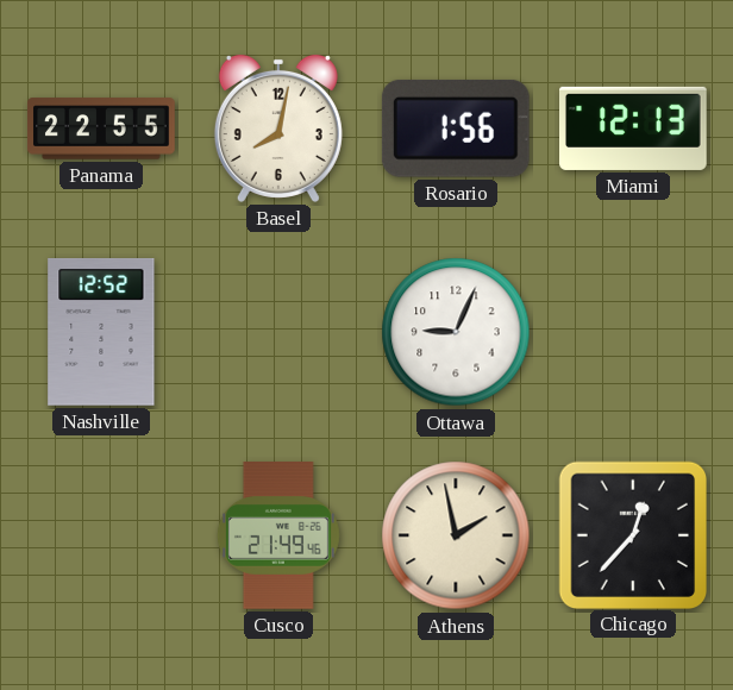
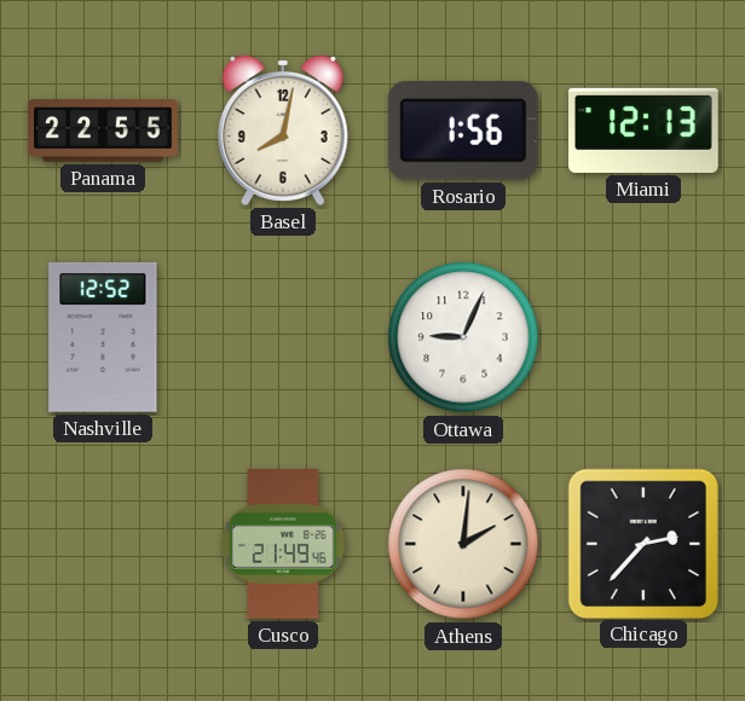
Athens: 1:58 -> 2:01 (463, 544)
Chicago: 12:37 -> 2:37 (642, 543)
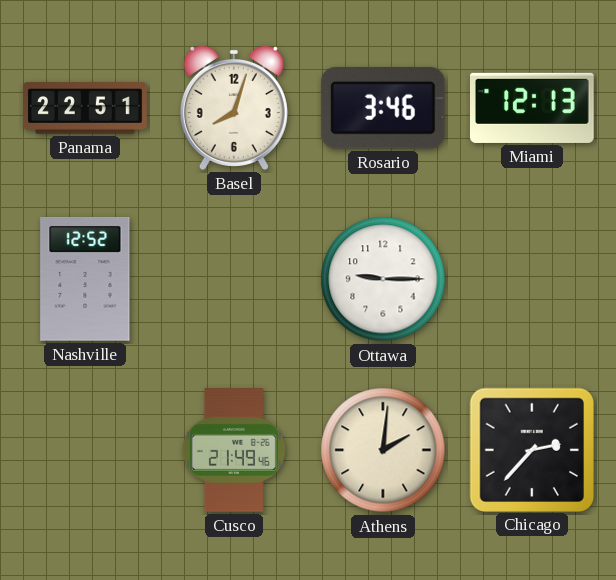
Panama: 22:55 -> 22:51 (85, 108)
Basel: 8:02 -> 8:03 (234, 108)
Rosario: 1:56 -> 3:46 (383, 108)
Ottawa: 9:04 -> 9:15 (383, 279)
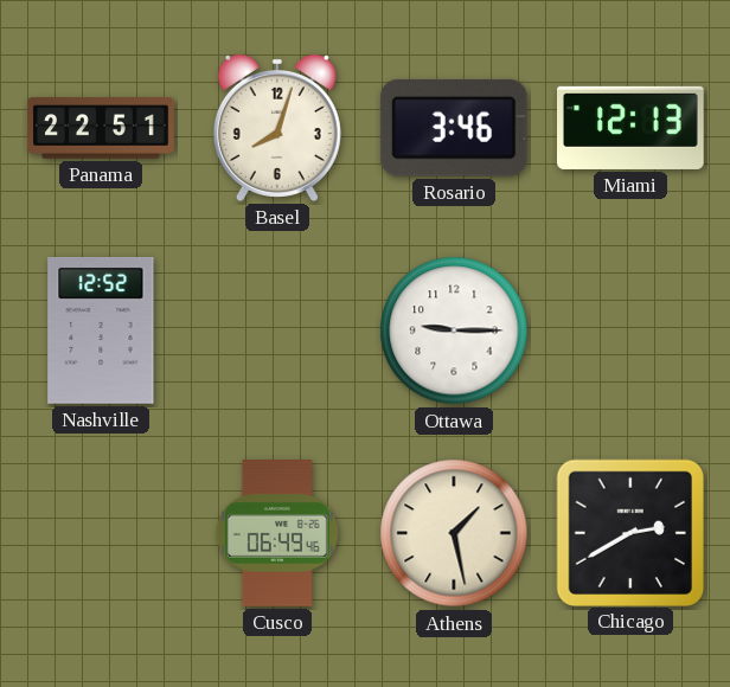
Cusco: 21:49 -> 06:49 (277, 533)
Athens: 2:01 -> 1:28 (454, 533)
Chicago: 2:37 -> 2:40 (629, 532)
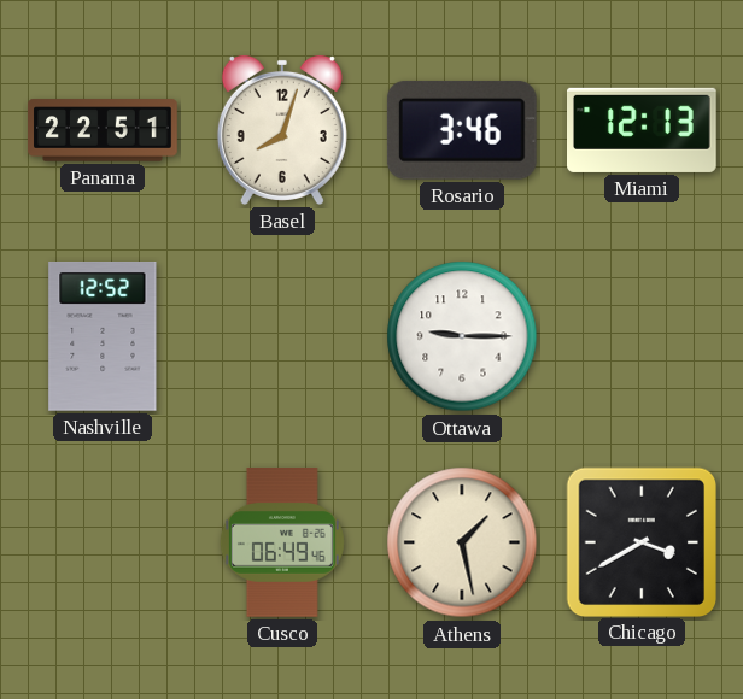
Chicago: 2:40 -> 3:40 (640, 541)
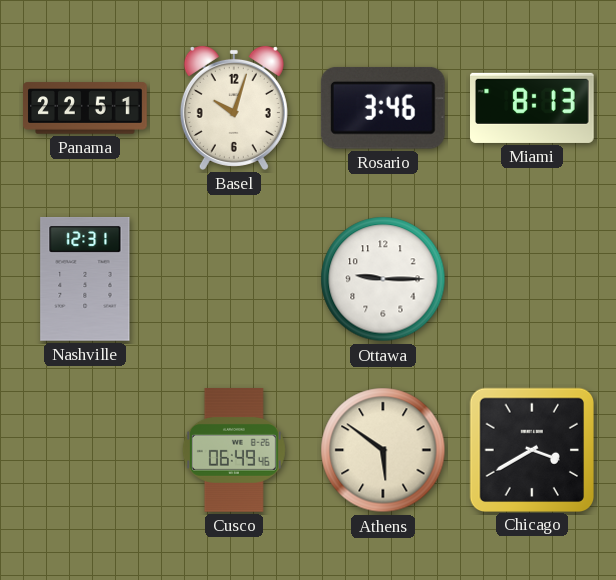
Basel: 8:03 -> 10:03 (234, 108)
Miami: 12:13 -> 8:13 (533, 108)
Nashville: 12:52 -> 12:31 (85, 280)
Athens: 1:28 -> 5:51 (383, 450)
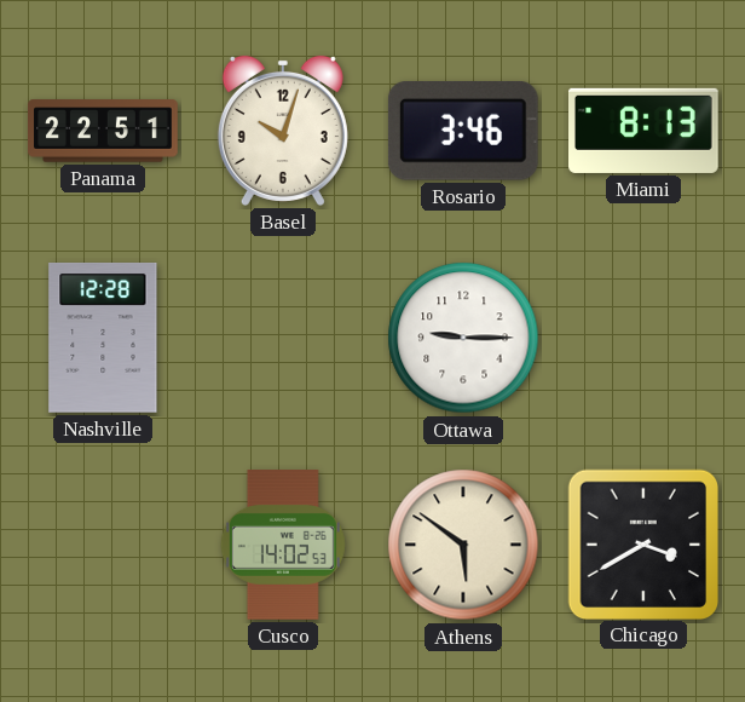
Nashville: 12:31 -> 12:28 (103, 339)
Cusco: 06:49 -> 14:02 (283, 545)
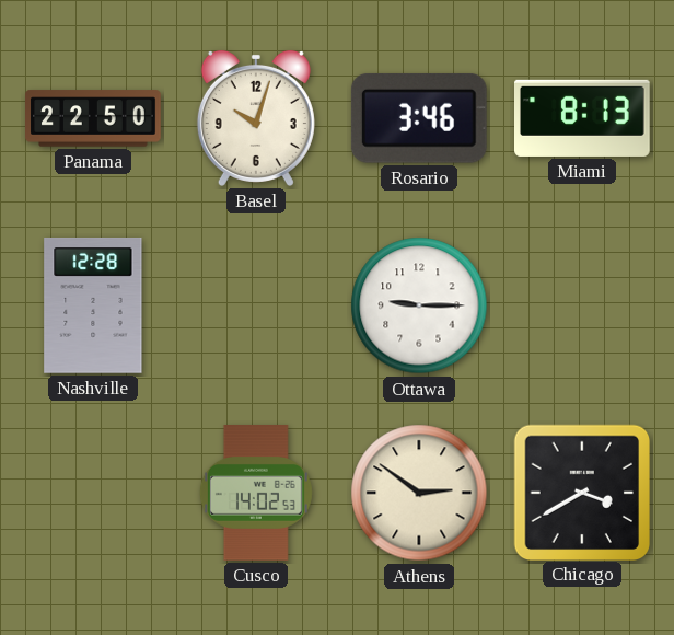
Panama: 22:51 -> 22:50 (93, 118)
Athens: 5:51 -> 2:51 (419, 493)
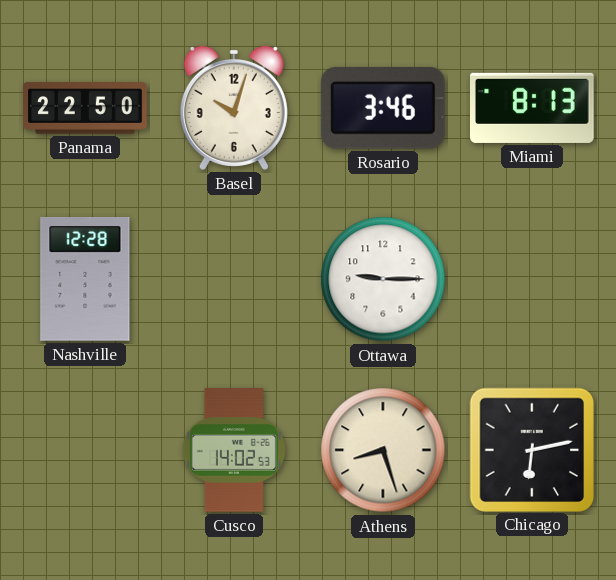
Athens: 2:51 -> 8:27 (383, 450)
Chicago: 3:40 -> 6:13 (531, 449)
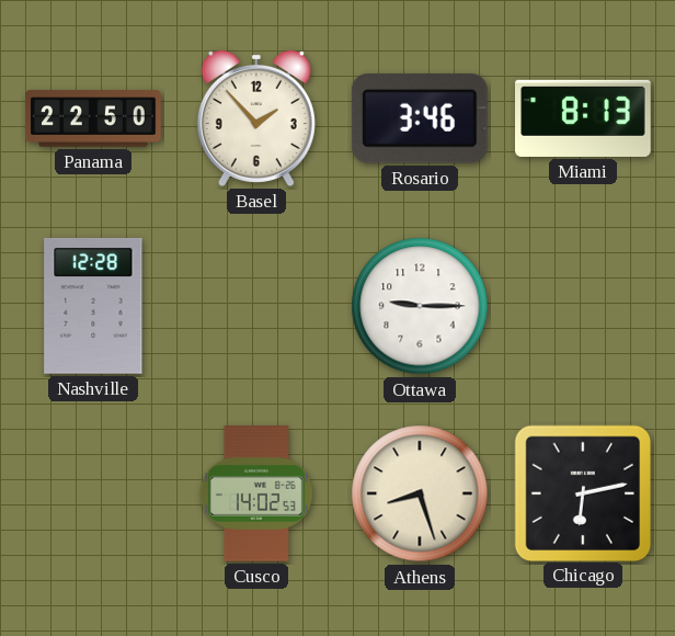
Basel: 10:03 -> 1:53 (256, 118)
